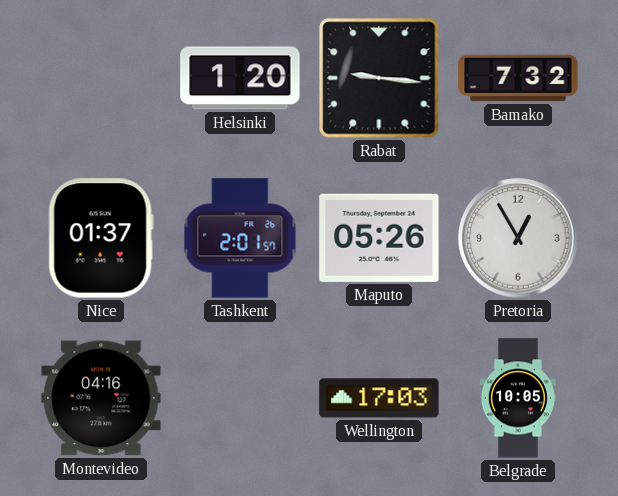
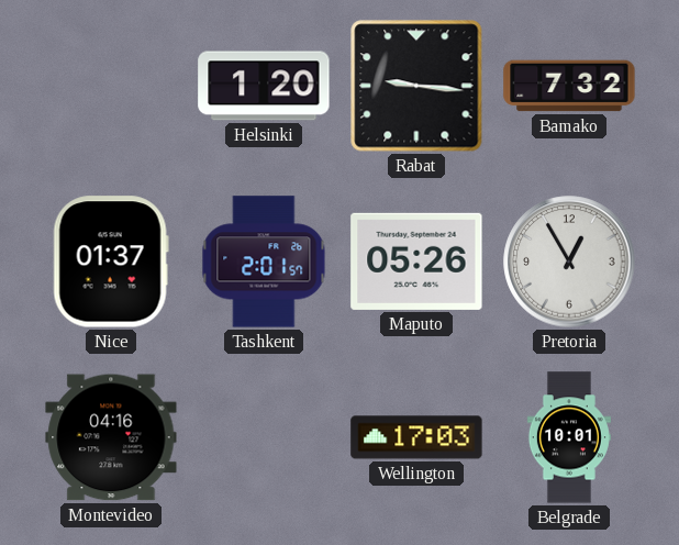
Belgrade: 10:05 -> 10:01 (569, 437)
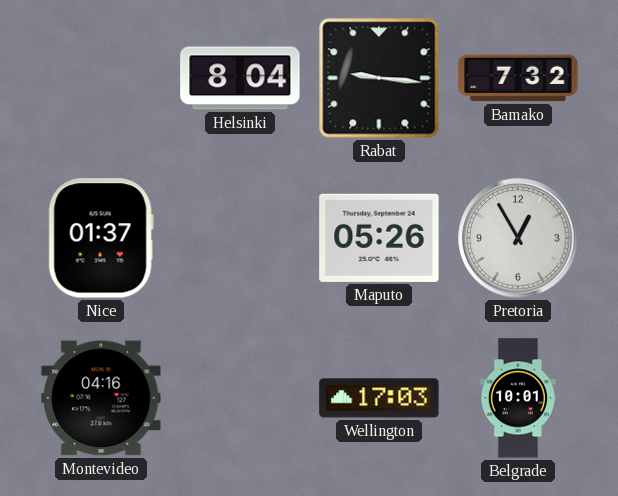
Helsinki: 1:20 -> 8:04 (240, 78)
Tashkent: 2:01 -> none (264, 262)
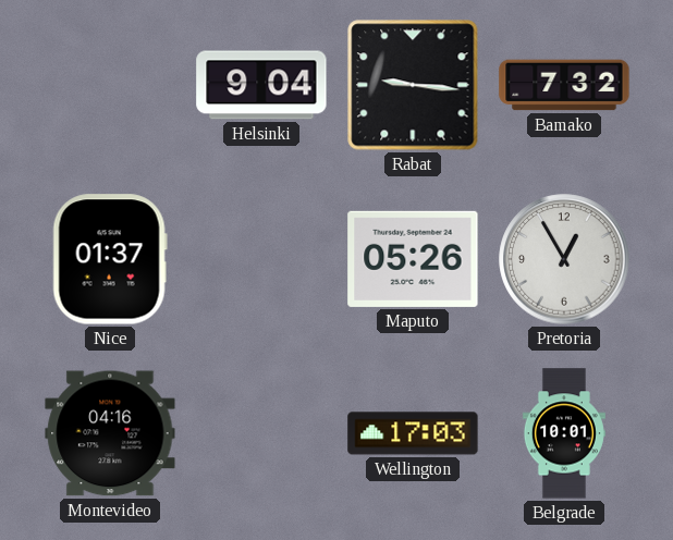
Helsinki: 8:04 -> 9:04 (261, 85)
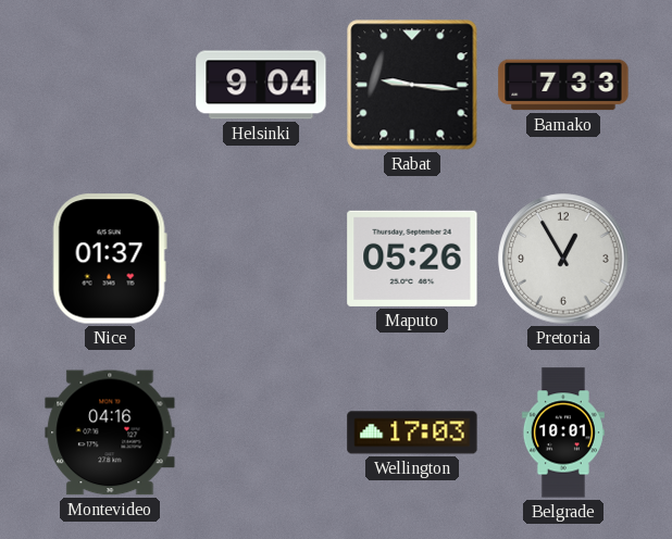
Bamako: 7:32 -> 7:33 (563, 85)
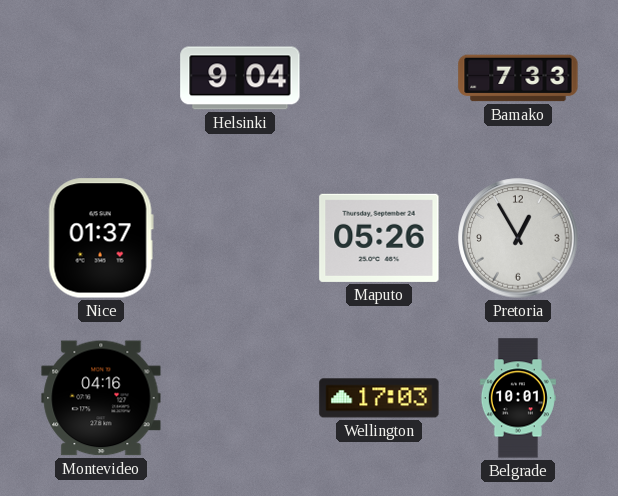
Rabat: 9:16 -> none (412, 85)
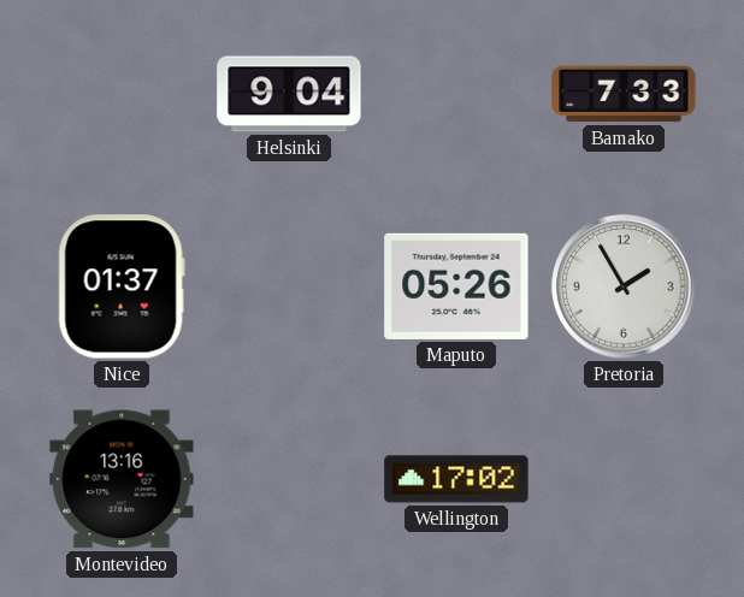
Pretoria: 12:55 -> 1:55 (624, 286)
Montevideo: 04:16 -> 13:16 (122, 479)
Wellington: 17:03 -> 17:02 (456, 479)
Belgrade: 10:01 -> none (518, 398)
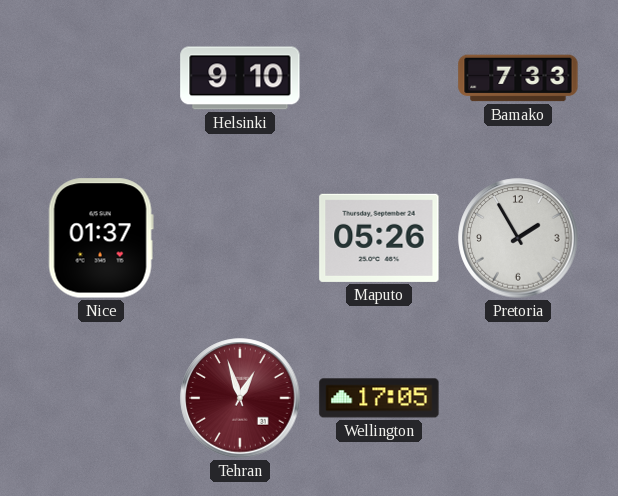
Helsinki: 9:04 -> 9:10 (240, 78)
Montevideo: 13:16 -> none (122, 479)
Tehran: none -> 12:57 (240, 398)
Wellington: 17:02 -> 17:05 (379, 398)
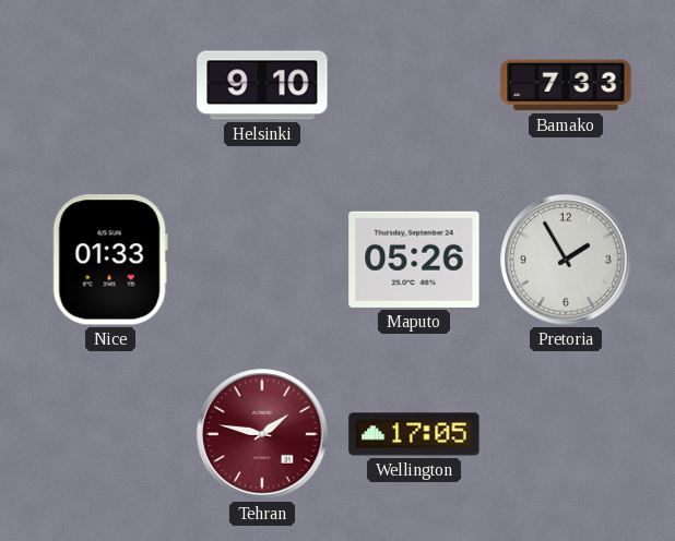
Nice: 01:37 -> 01:33 (110, 260)
Tehran: 12:57 -> 1:47 (262, 434)
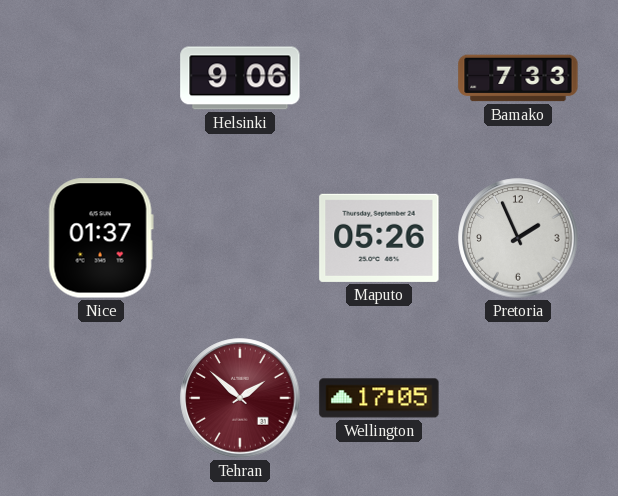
Helsinki: 9:10 -> 9:06 (240, 78)
Nice: 01:33 -> 01:37 (101, 238)
Pretoria: 1:55 -> 1:56 (518, 238)
Tehran: 1:47 -> 1:52 (240, 398)
